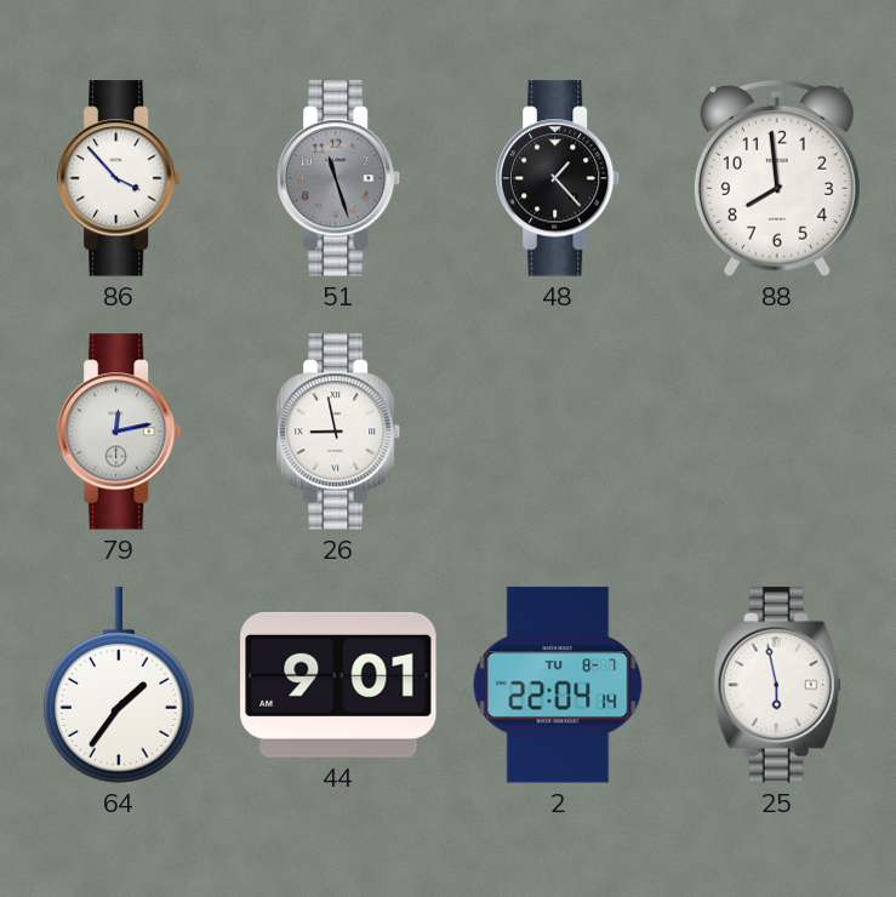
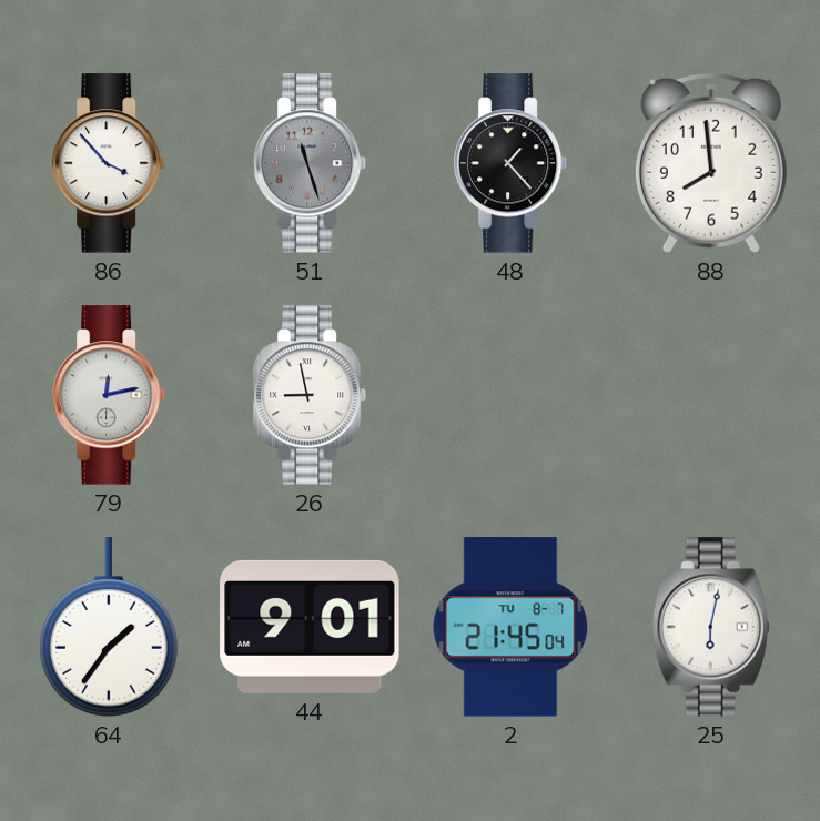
2: 22:04 -> 21:45 (510, 627)
25: 5:58 -> 6:02 (711, 627)
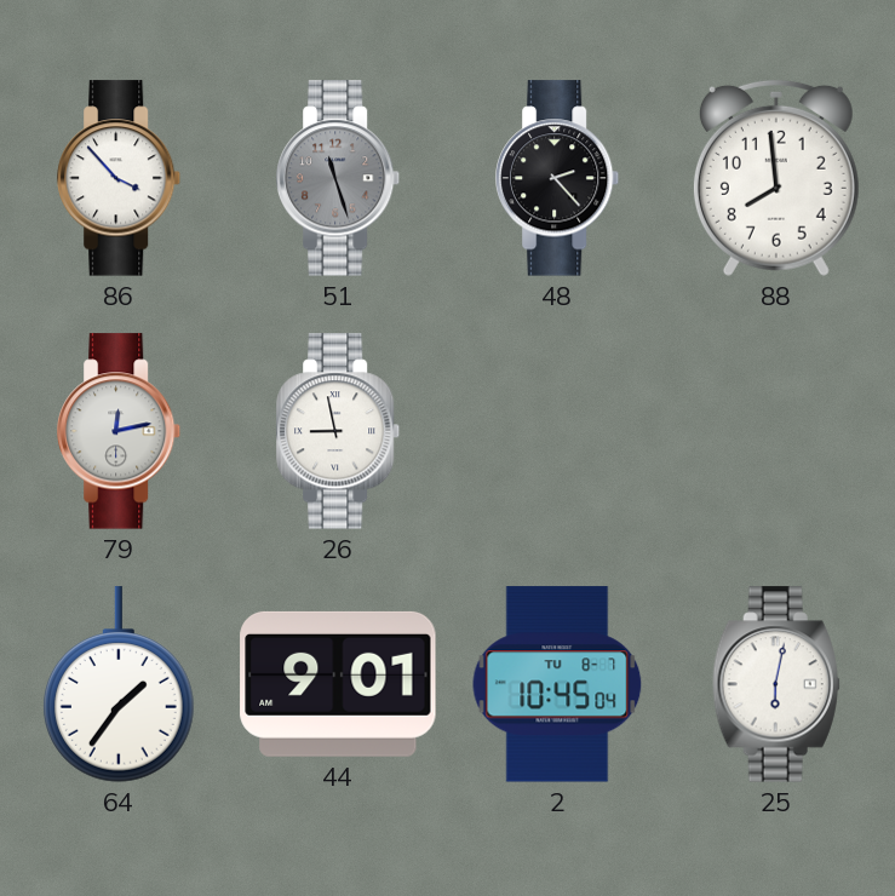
48: 1:23 -> 2:23 (557, 178)
2: 21:45 -> 10:45 (557, 684)
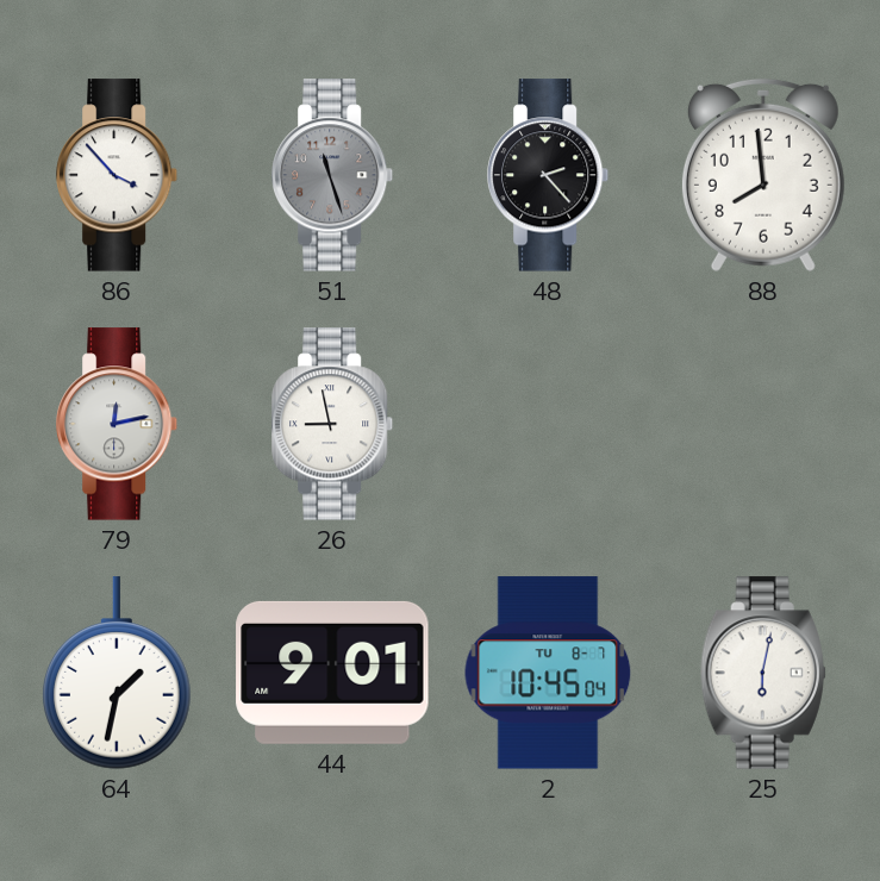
64: 1:36 -> 1:32 (118, 673)
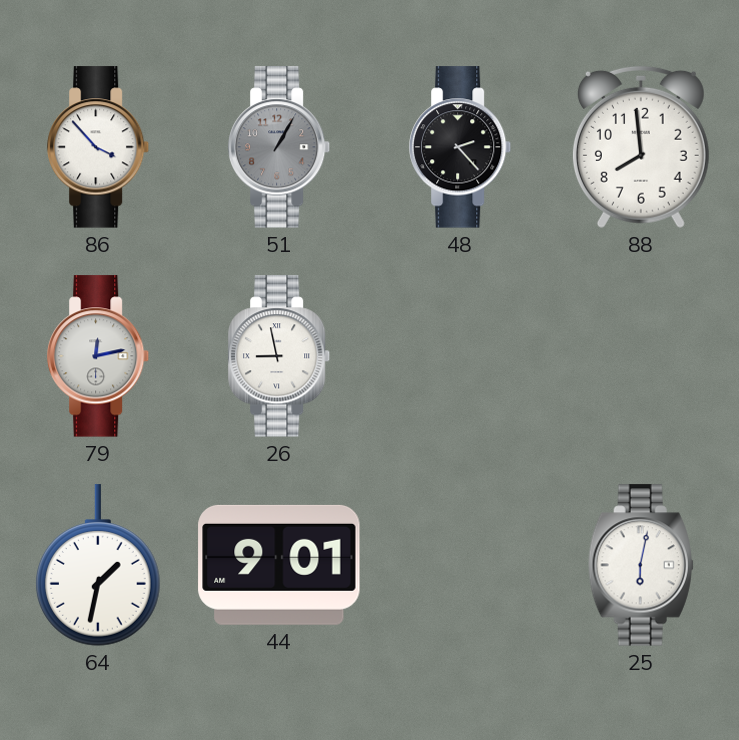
51: 11:27 -> 1:05 (279, 147)
2: 10:45 -> none (548, 673)
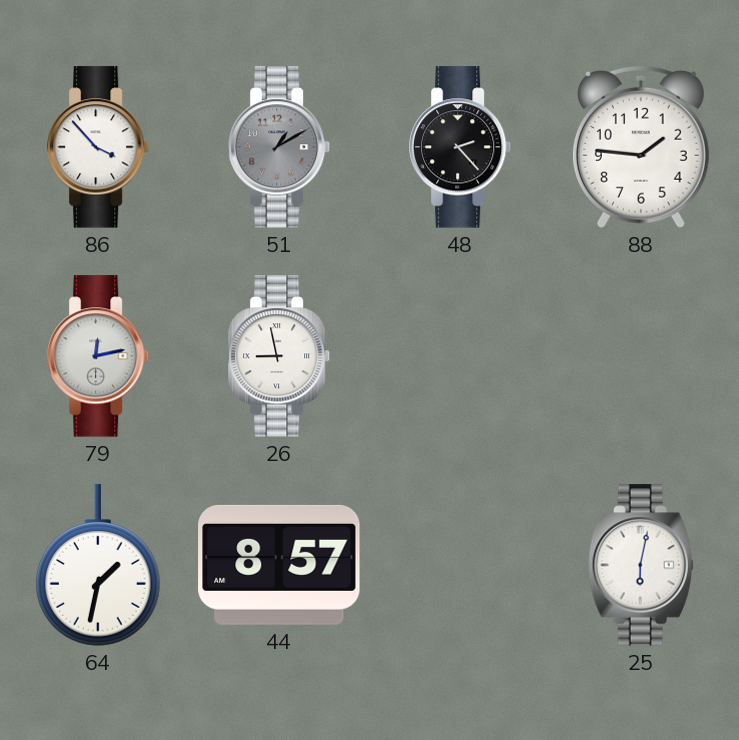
51: 1:05 -> 1:10 (279, 147)
88: 7:59 -> 1:46 (641, 147)
44: 9:01 -> 8:57 (279, 565)
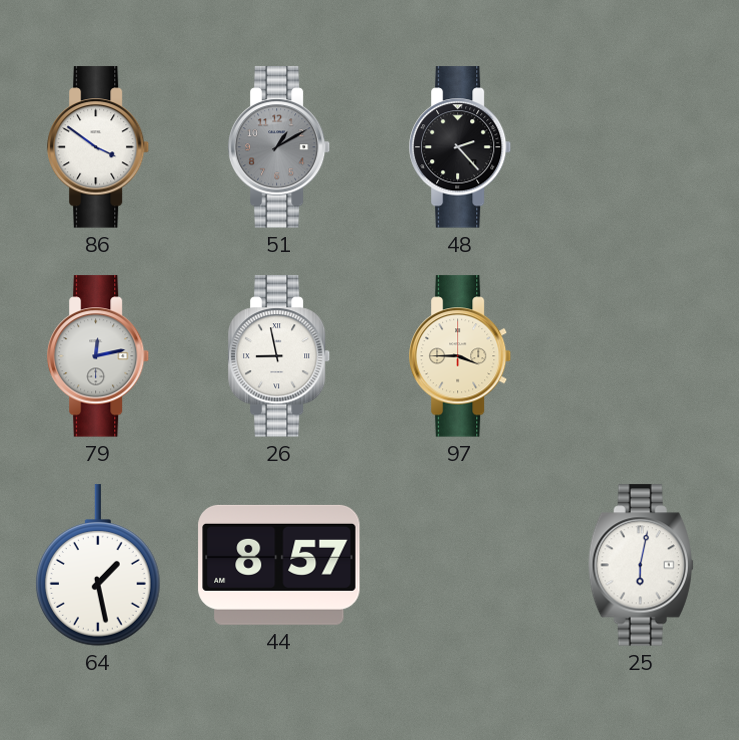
86: 3:53 -> 3:51 (98, 147)
88: 1:46 -> none (641, 147)
97: none -> 3:45 (460, 356)
64: 1:32 -> 1:28 (99, 565)
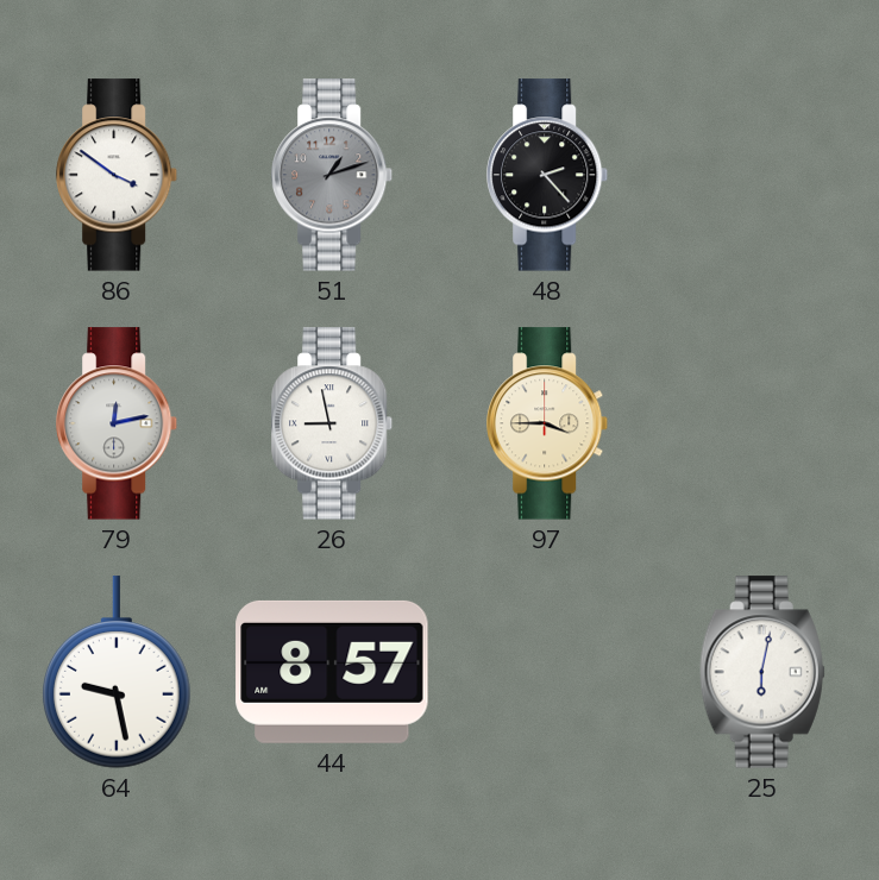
51: 1:10 -> 1:12 (332, 175)
64: 1:28 -> 9:28 (118, 672)
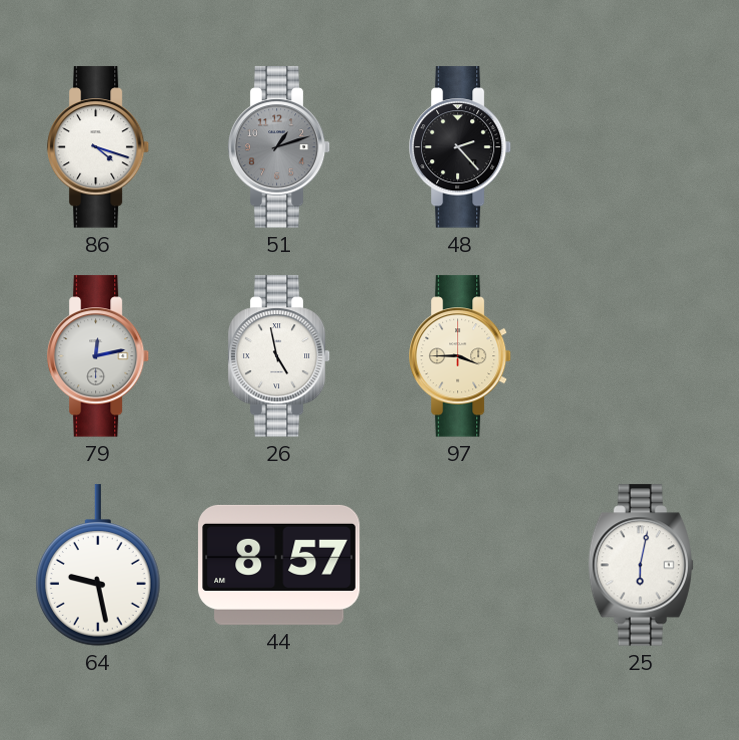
86: 3:51 -> 4:18 (98, 147)
26: 8:58 -> 4:58 (279, 356)
